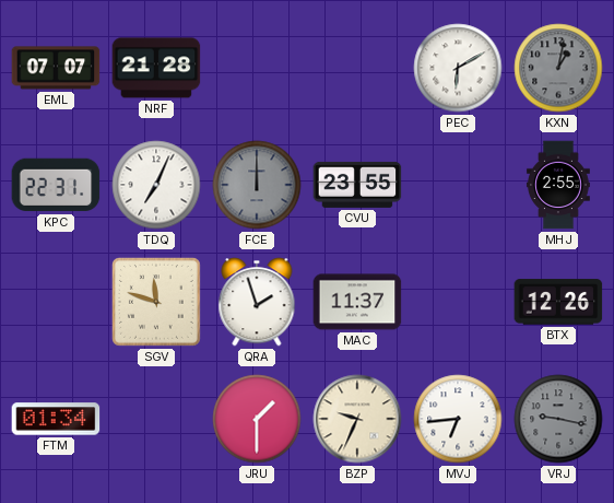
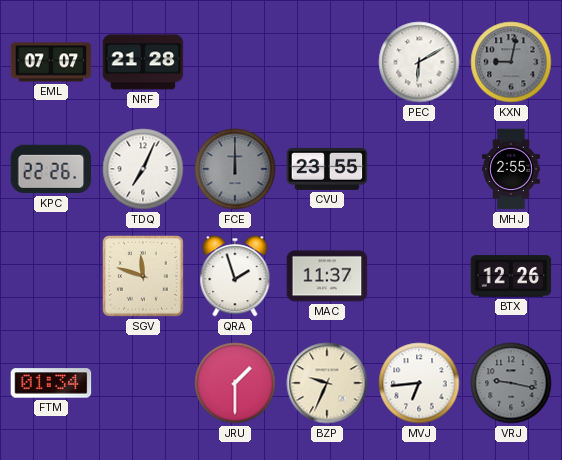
KXN: 1:02 -> 9:02 (511, 62)
KPC: 22:31 -> 22:26 (51, 169)
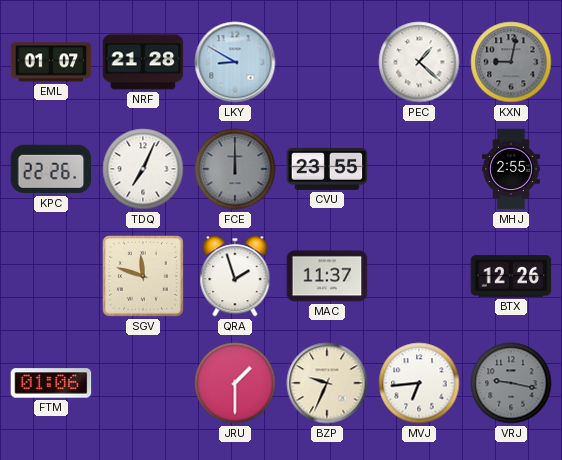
EML: 07:07 -> 01:07 (51, 62)
LKY: none -> 8:50 (235, 62)
PEC: 6:10 -> 1:22 (419, 62)
FTM: 01:34 -> 01:06 (51, 383)
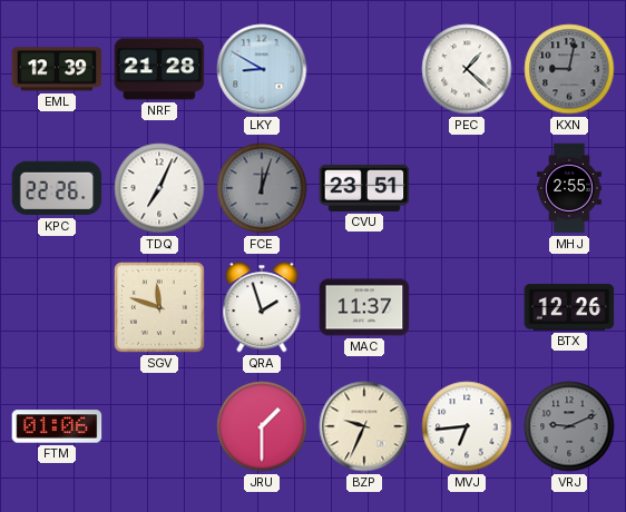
EML: 01:07 -> 12:39 (57, 69)
FCE: 12:00 -> 12:03 (262, 188)
CVU: 23:55 -> 23:51 (364, 188)
VRJ: 9:17 -> 9:11 (569, 426)
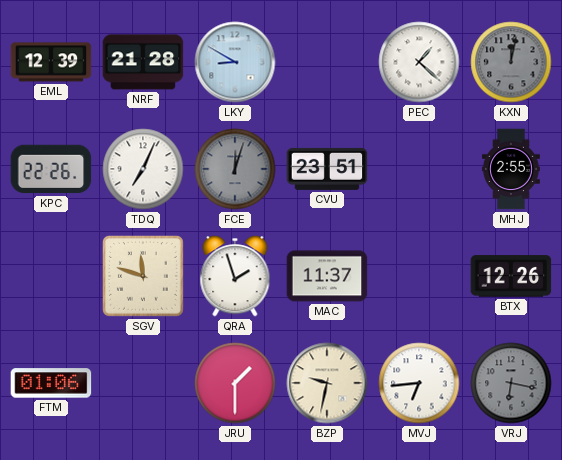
KXN: 9:02 -> 12:02 (511, 62)
BZP: 9:34 -> 9:32 (327, 383)
VRJ: 9:11 -> 6:17 (511, 383)
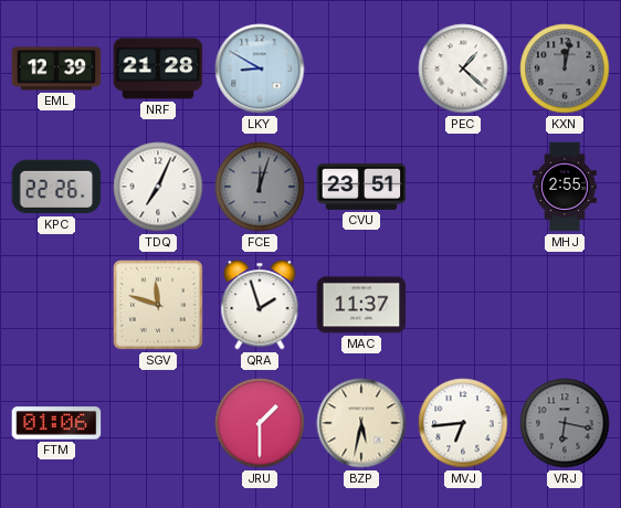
BTX: 12:26 -> none (511, 276)
BZP: 9:32 -> 5:32 (361, 423)
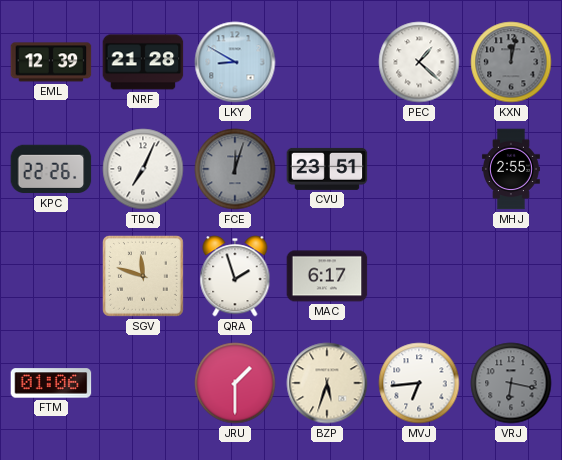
MAC: 11:37 -> 6:17 (327, 276)
BZP: 5:32 -> 5:33 (327, 383)
